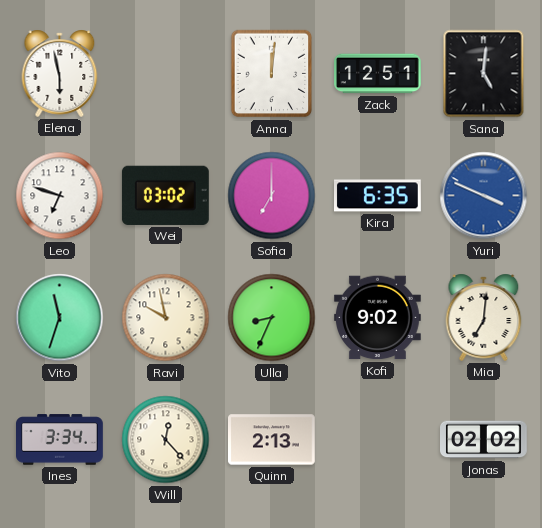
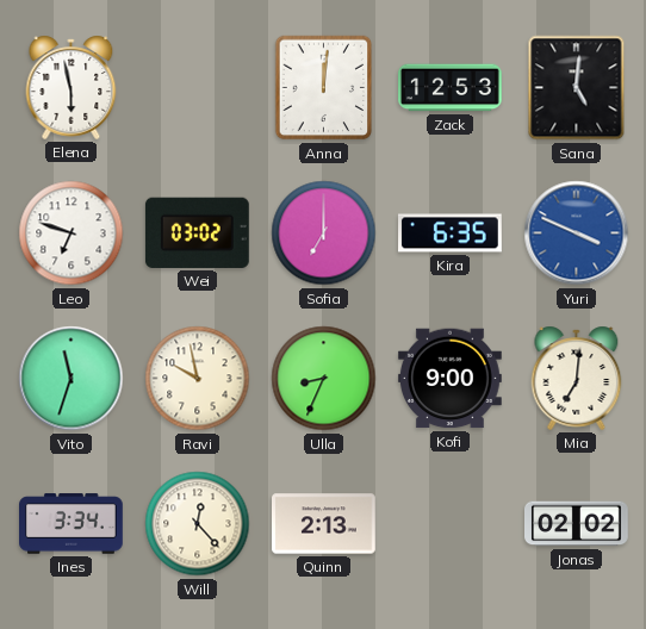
Zack: 12:51 -> 12:53 (451, 88)
Kofi: 9:02 -> 9:00 (449, 379)
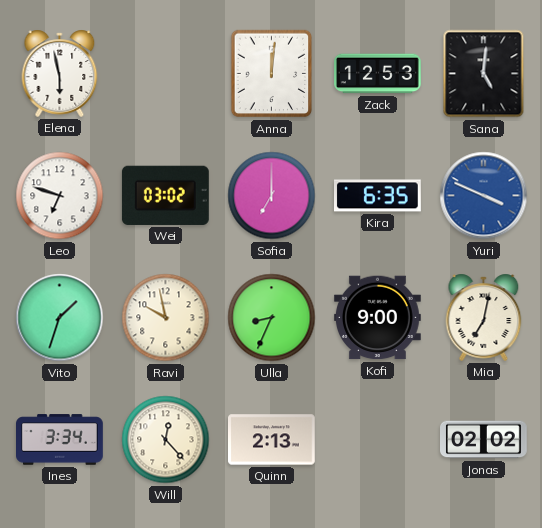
Vito: 11:33 -> 1:33 (60, 318)
Mia: 7:01 -> 7:02 (484, 317)
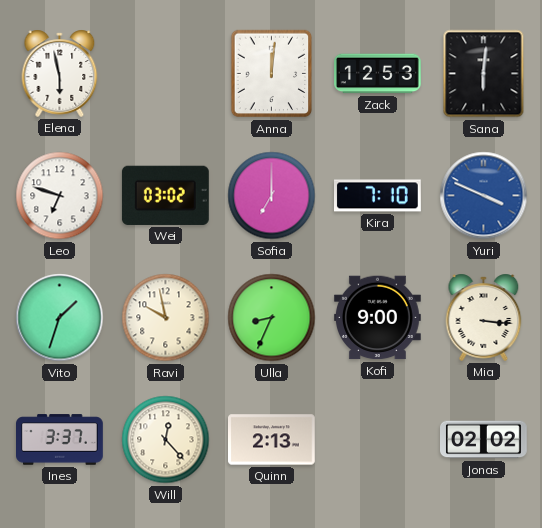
Sana: 5:01 -> 6:01 (484, 74)
Kira: 6:35 -> 7:10 (378, 196)
Mia: 7:02 -> 3:16 (484, 317)
Ines: 3:34 -> 3:37 (60, 440)
